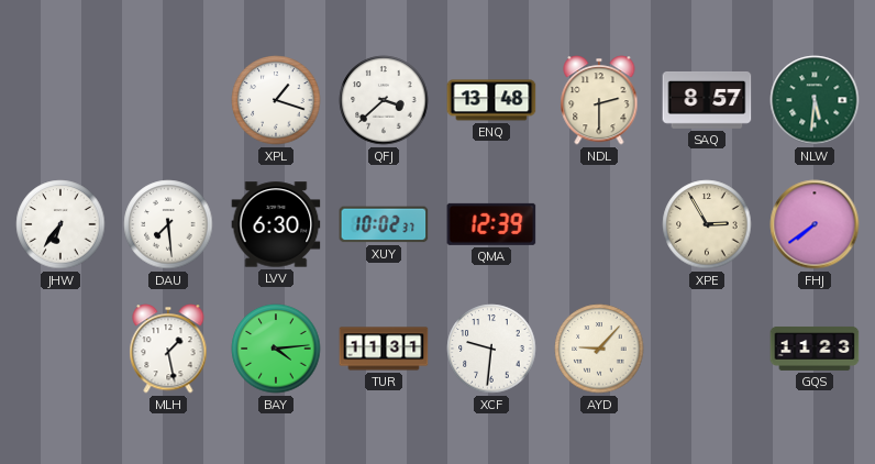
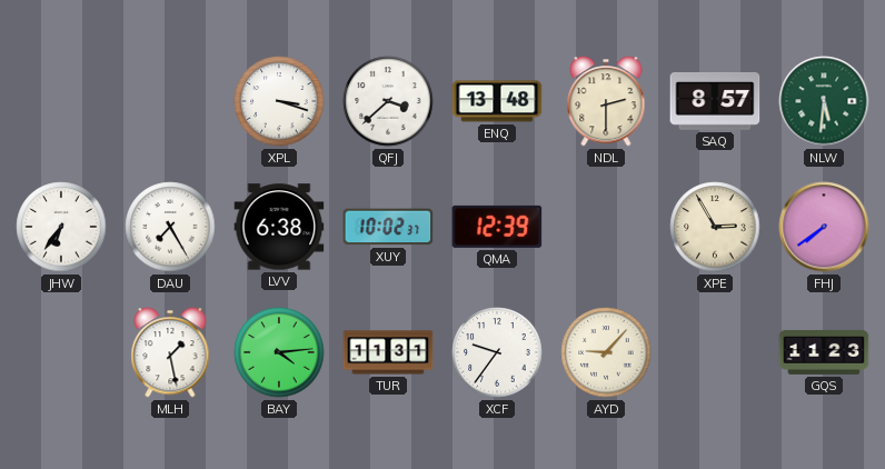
XPL: 1:18 -> 3:18 (279, 101)
DAU: 7:29 -> 7:25 (170, 227)
LVV: 6:30 -> 6:38 (279, 227)
XCF: 9:31 -> 9:36 (497, 352)
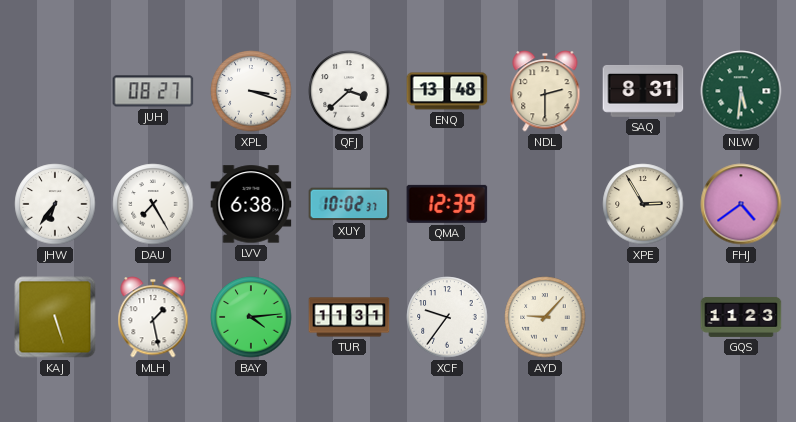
JUH: none -> 08:27 (153, 91)
SAQ: 8:57 -> 8:31 (643, 91)
FHJ: 7:39 -> 4:39 (741, 204)
KAJ: none -> 5:27 (55, 317)
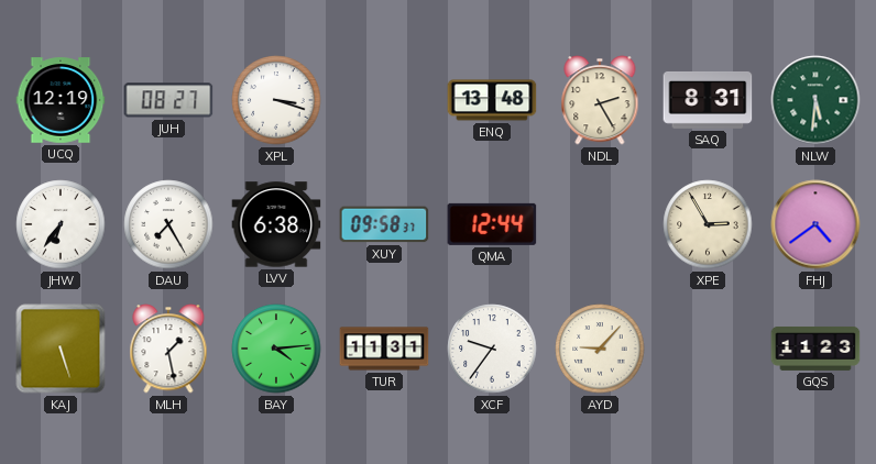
UCQ: none -> 12:19 (61, 100)
QFJ: 3:38 -> none (349, 91)
NDL: 2:30 -> 2:25 (600, 100)
XUY: 10:02 -> 09:58 (384, 224)
QMA: 12:39 -> 12:44 (492, 224)
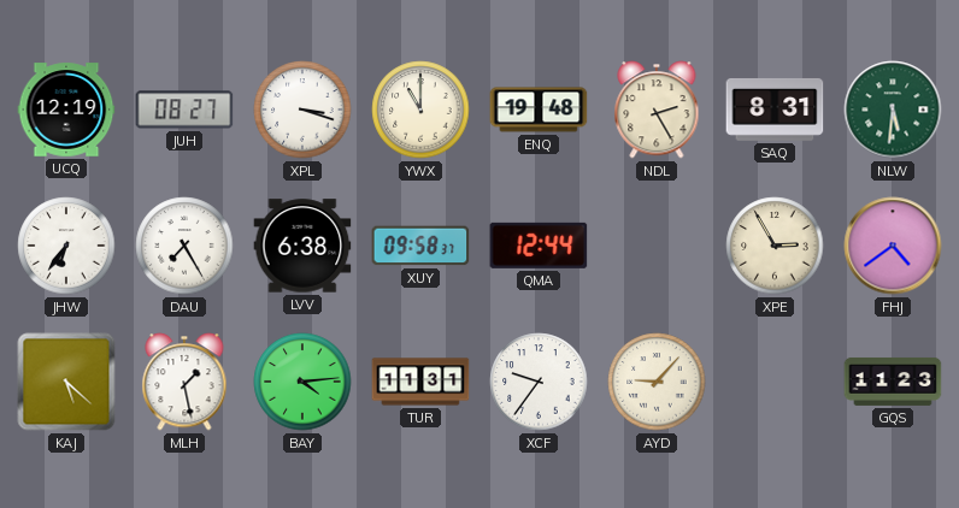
YWX: none -> 11:00 (420, 110)
ENQ: 13:48 -> 19:48 (539, 110)
KAJ: 5:27 -> 5:22 (66, 382)
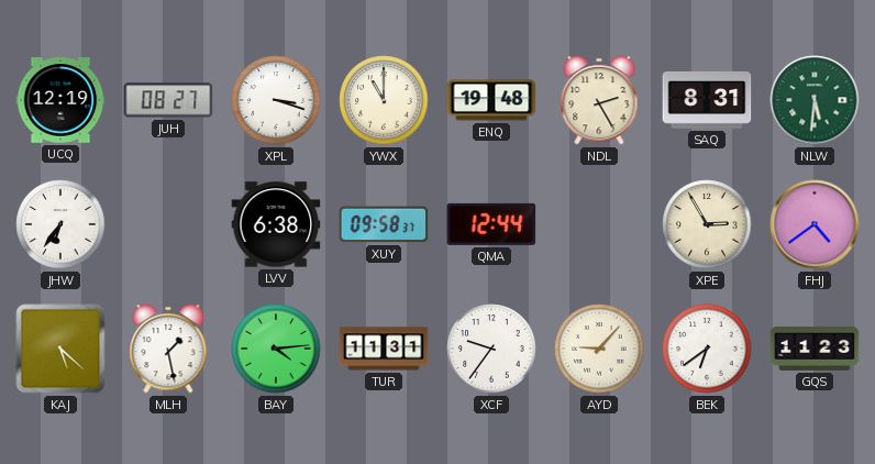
DAU: 7:25 -> none (184, 246)
BEK: none -> 6:39 (707, 349)
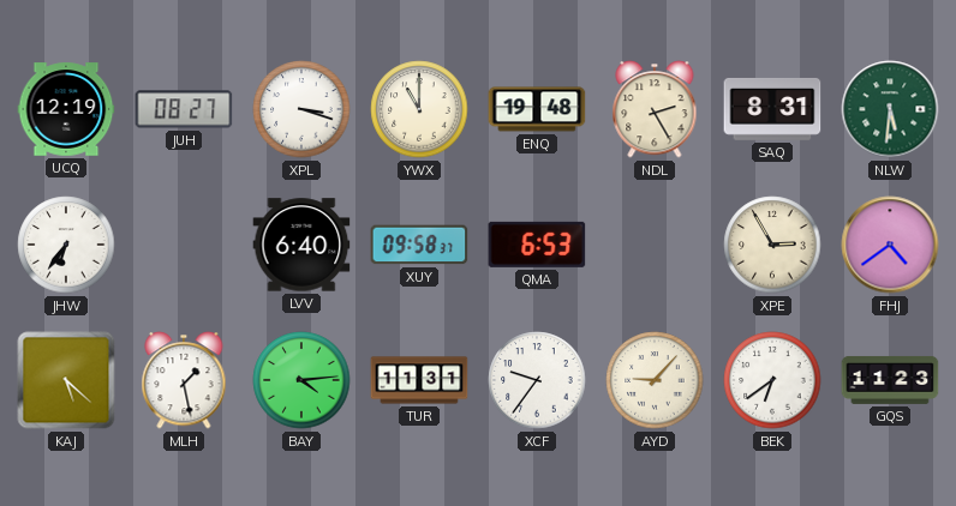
LVV: 6:38 -> 6:40 (301, 245)
QMA: 12:44 -> 6:53 (537, 245)
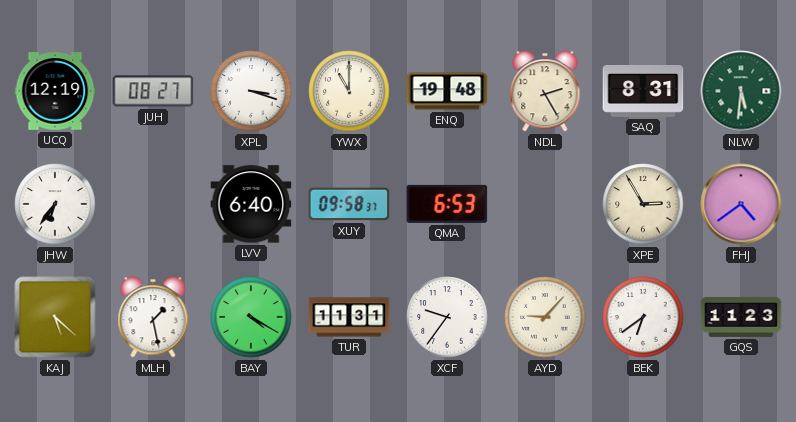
BAY: 4:14 -> 4:20 (251, 317)
